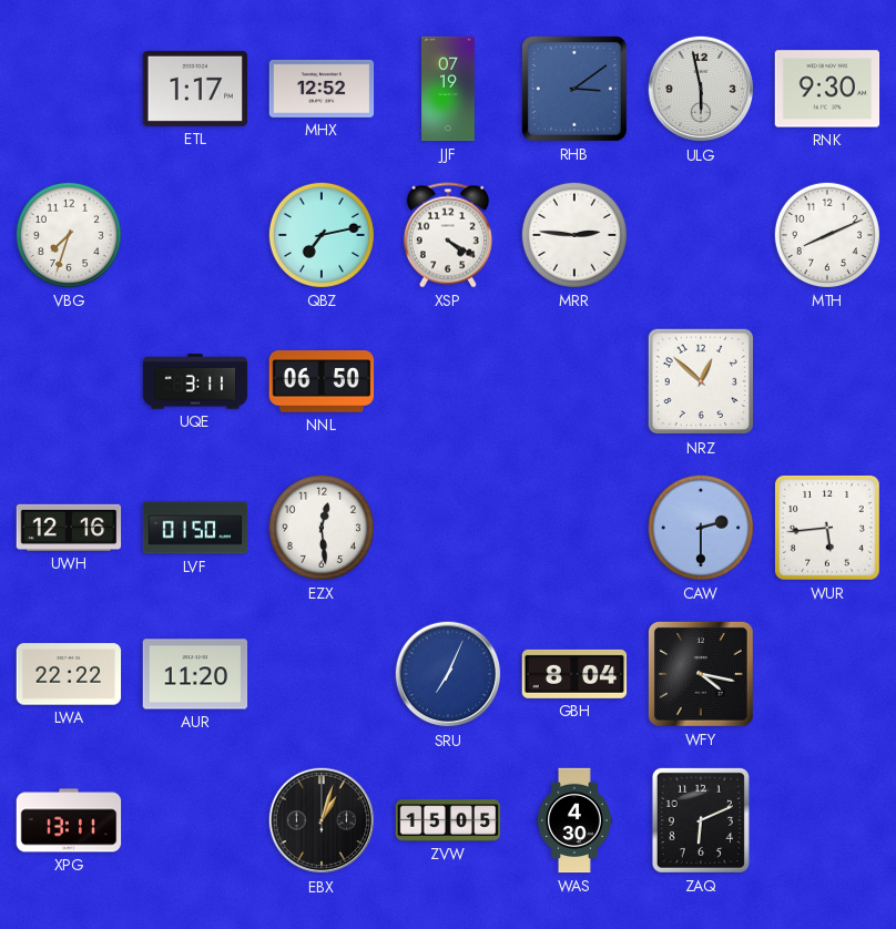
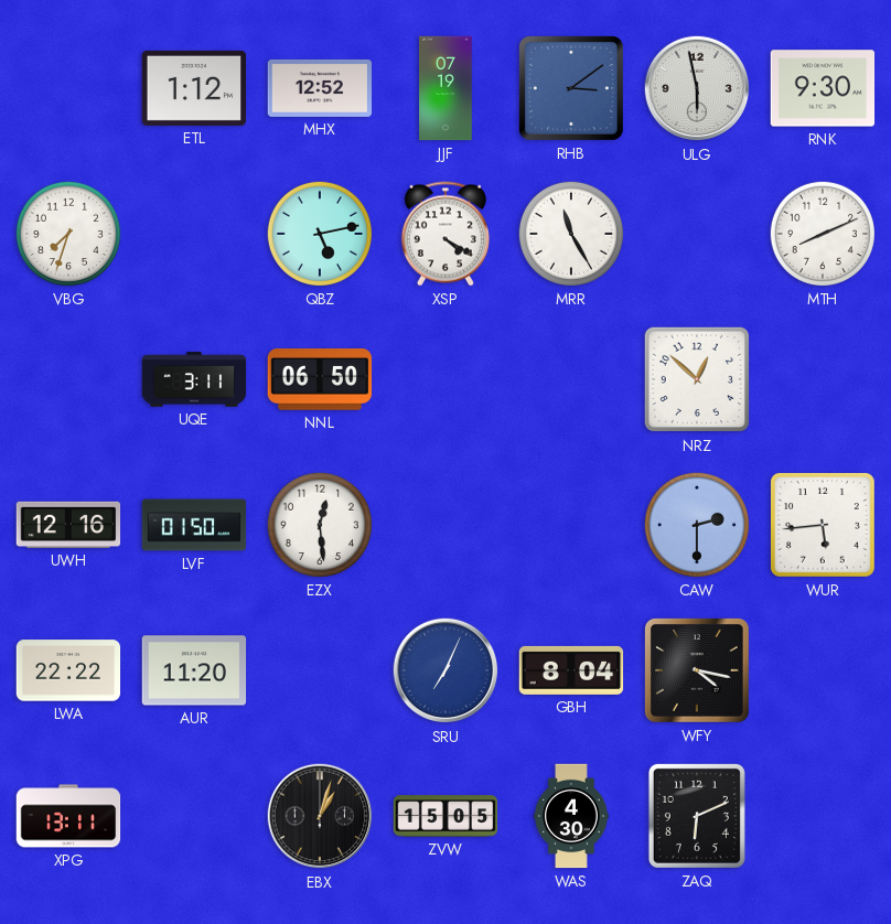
ETL: 1:17 -> 1:12 (194, 88)
QBZ: 7:13 -> 5:13 (320, 234)
MRR: 2:46 -> 11:25 (571, 234)
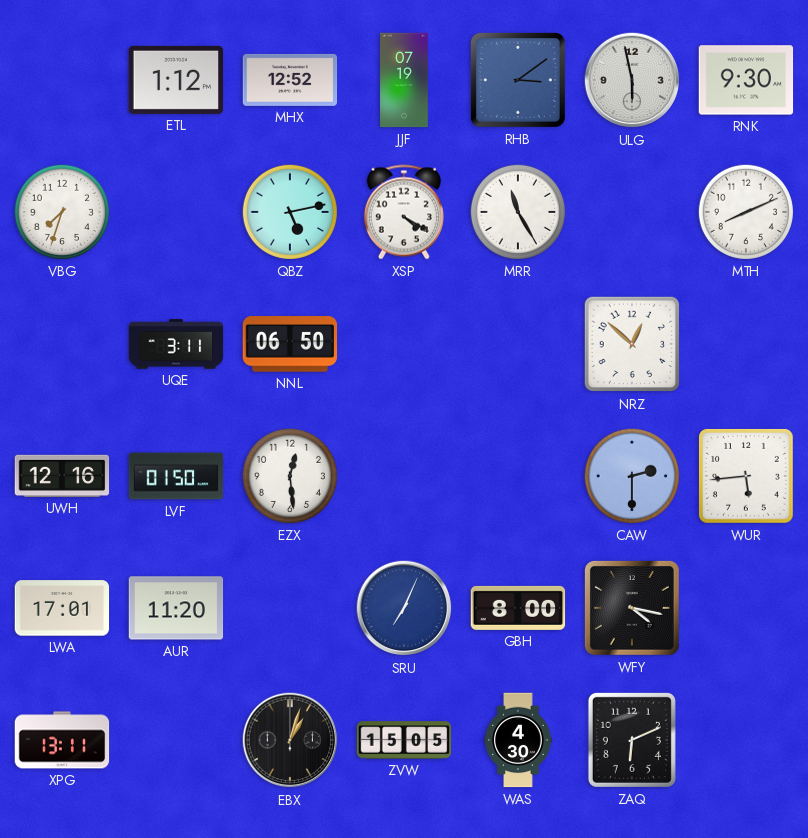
LWA: 22:22 -> 17:01 (62, 608)
GBH: 8:04 -> 8:00 (518, 608)
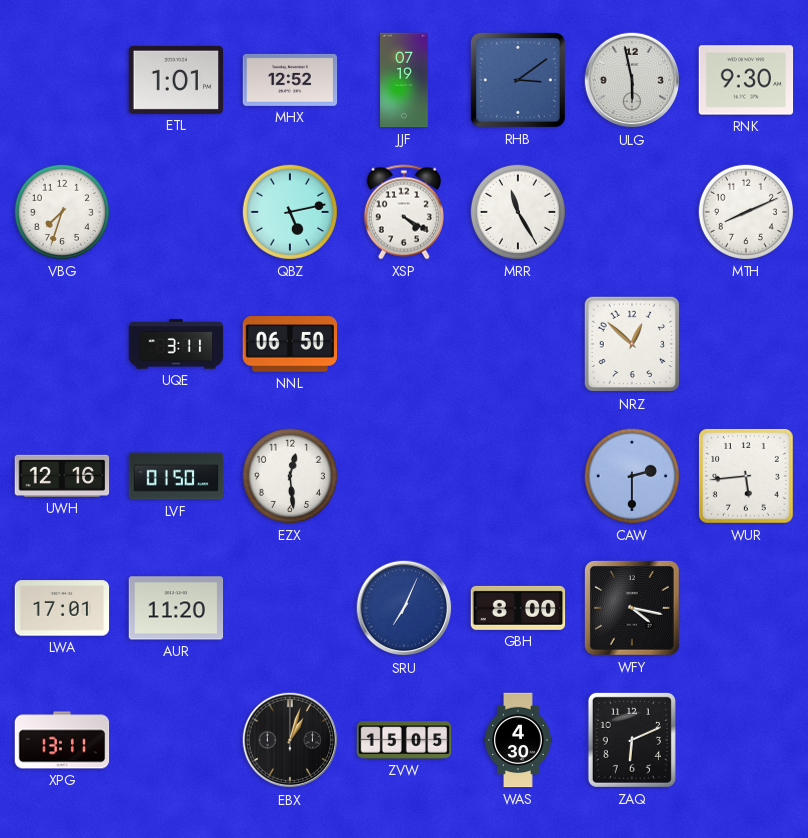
ETL: 1:12 -> 1:01 (176, 80)
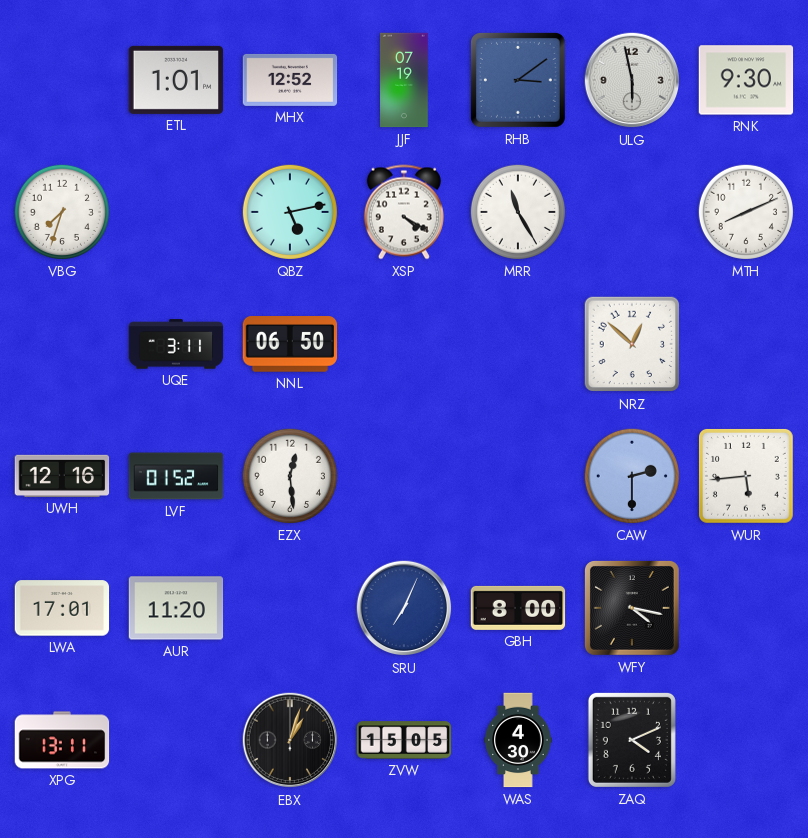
LVF: 01:50 -> 01:52 (176, 476)
ZAQ: 6:11 -> 4:11 (632, 740)
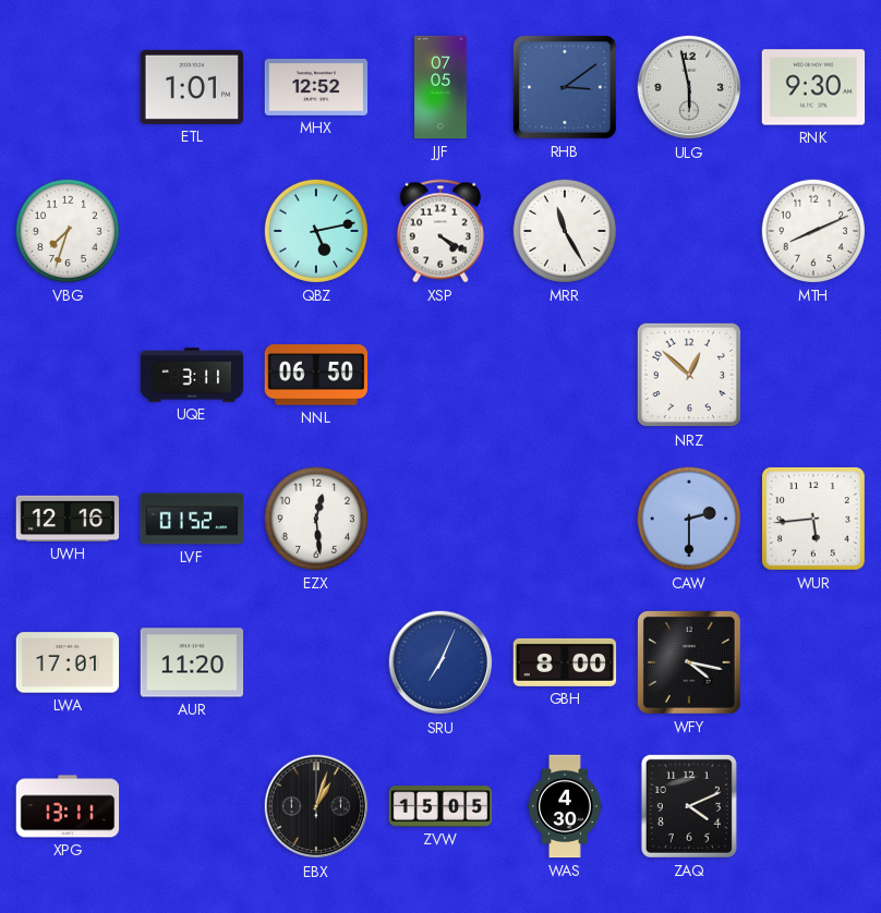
JJF: 07:19 -> 07:05 (440, 87)
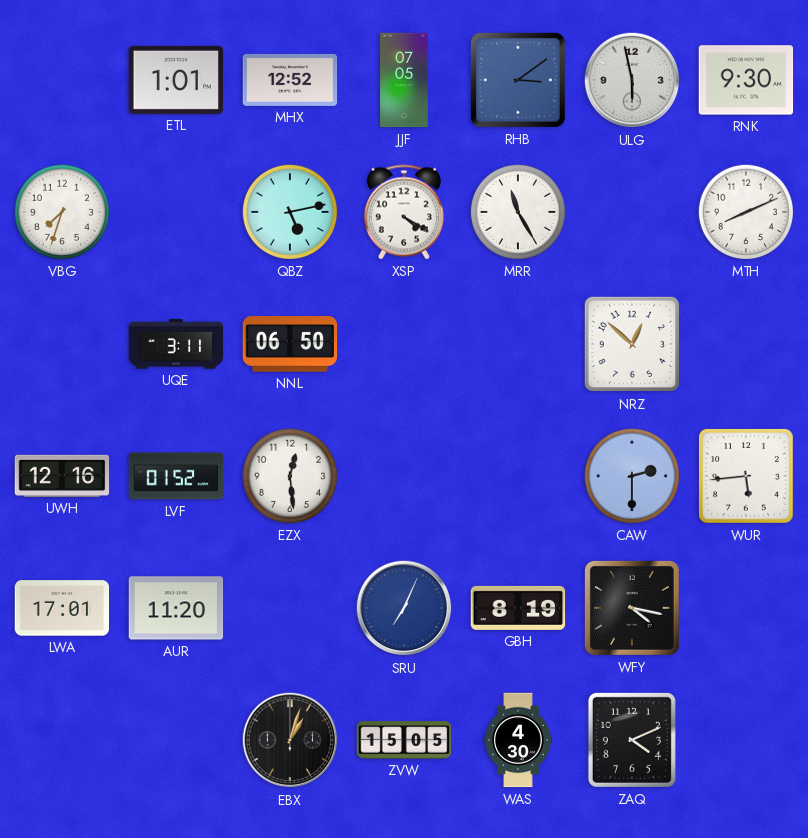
GBH: 8:00 -> 8:19 (518, 608)
XPG: 13:11 -> none (68, 806)
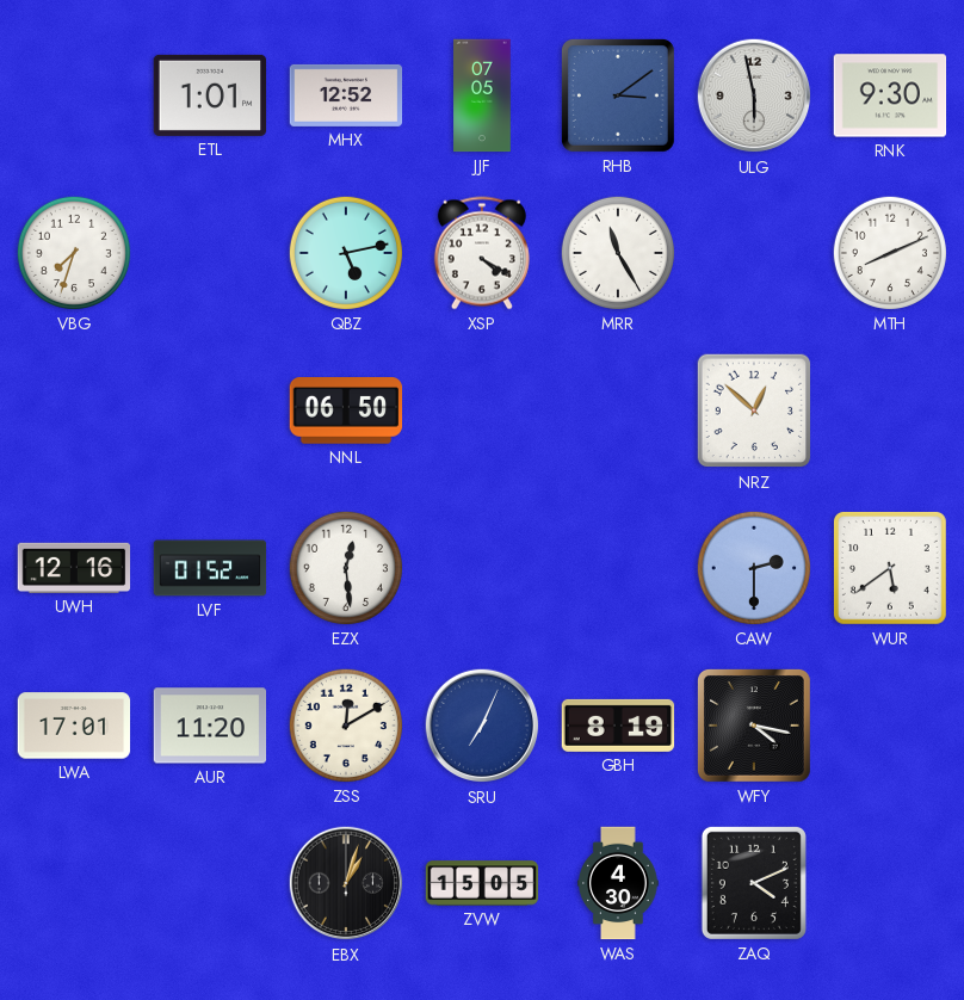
UQE: 3:11 -> none (176, 344)
WUR: 5:44 -> 5:39 (891, 569)
ZSS: none -> 12:10 (346, 726)
